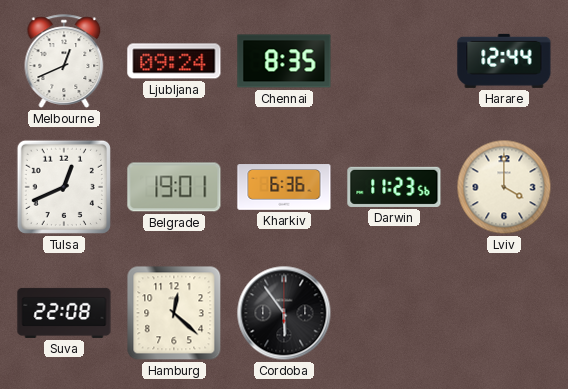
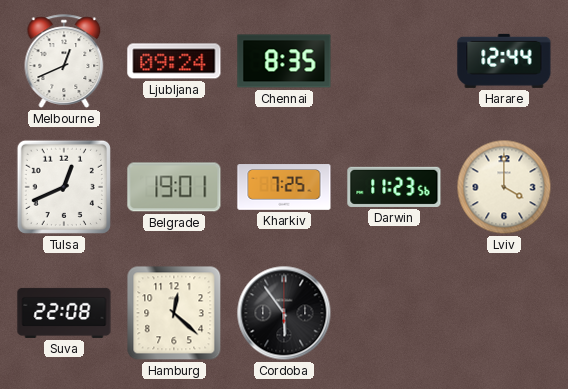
Kharkiv: 6:36 -> 7:25 (284, 187)
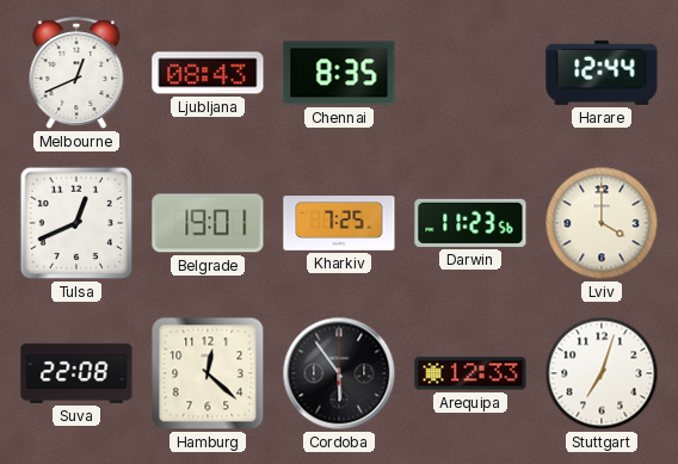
Ljubljana: 09:24 -> 08:43 (208, 73)
Arequipa: none -> 12:33 (470, 373)
Stuttgart: none -> 7:03 (602, 373)
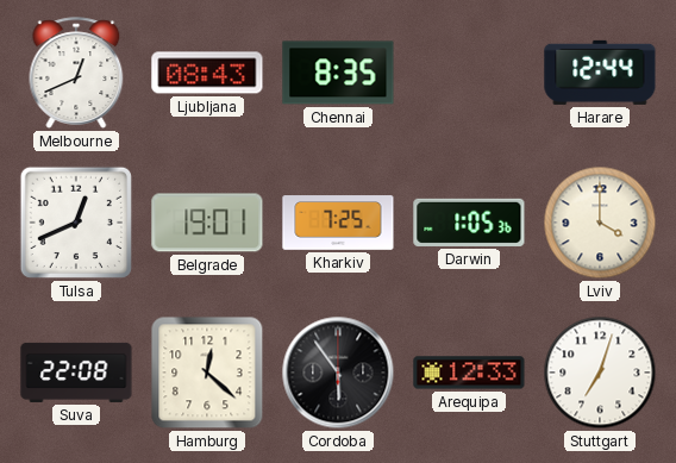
Darwin: 11:23 -> 1:05 (469, 223)
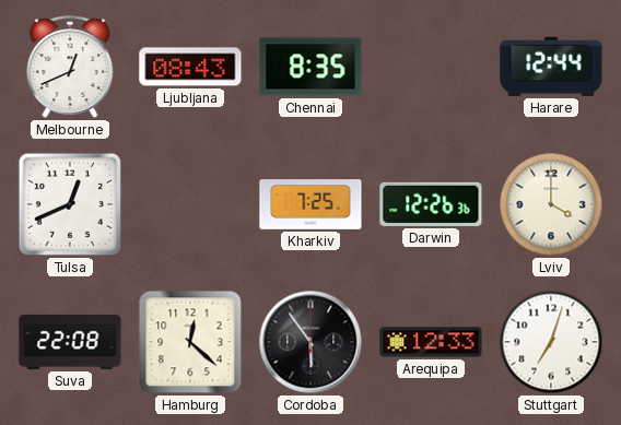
Belgrade: 19:01 -> none (207, 223)
Darwin: 1:05 -> 12:26 (431, 204)
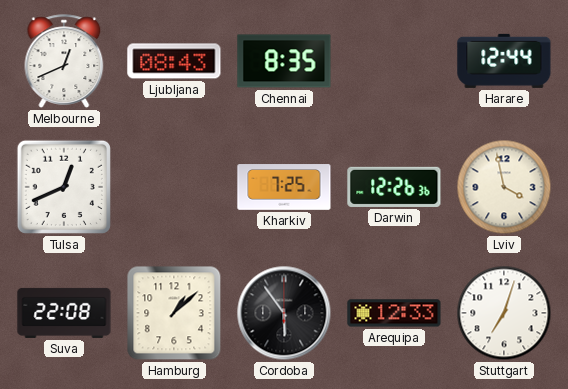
Lviv: 4:00 -> 3:58 (504, 187)
Hamburg: 12:22 -> 1:08 (174, 313)
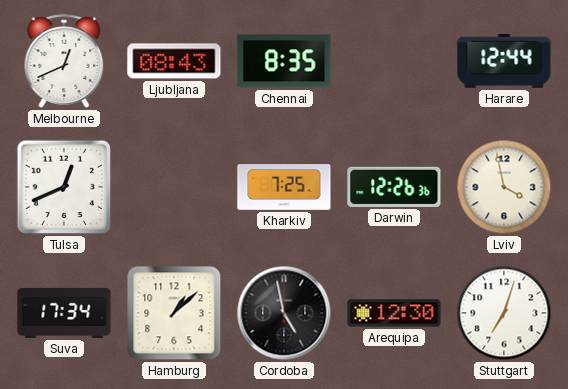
Suva: 22:08 -> 17:34 (64, 313)
Cordoba: 5:54 -> 4:58 (284, 313)
Arequipa: 12:33 -> 12:30 (394, 313)
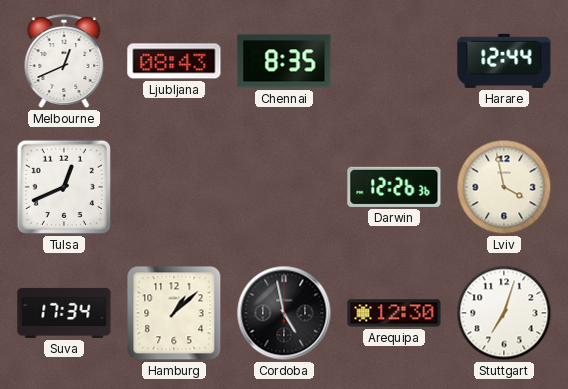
Kharkiv: 7:25 -> none (284, 187)
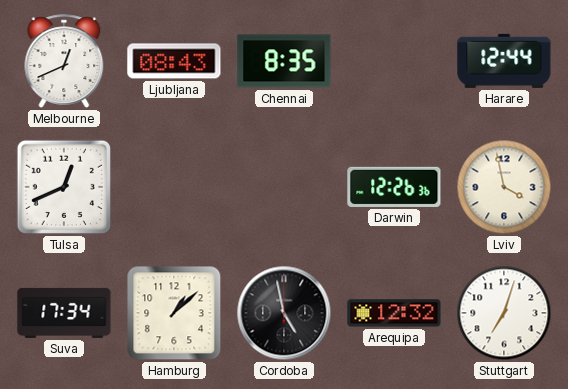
Arequipa: 12:30 -> 12:32 (394, 313)
